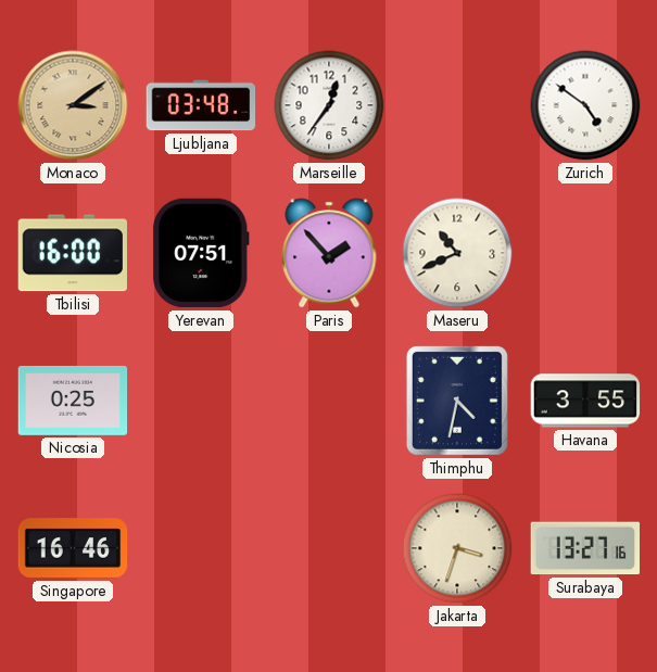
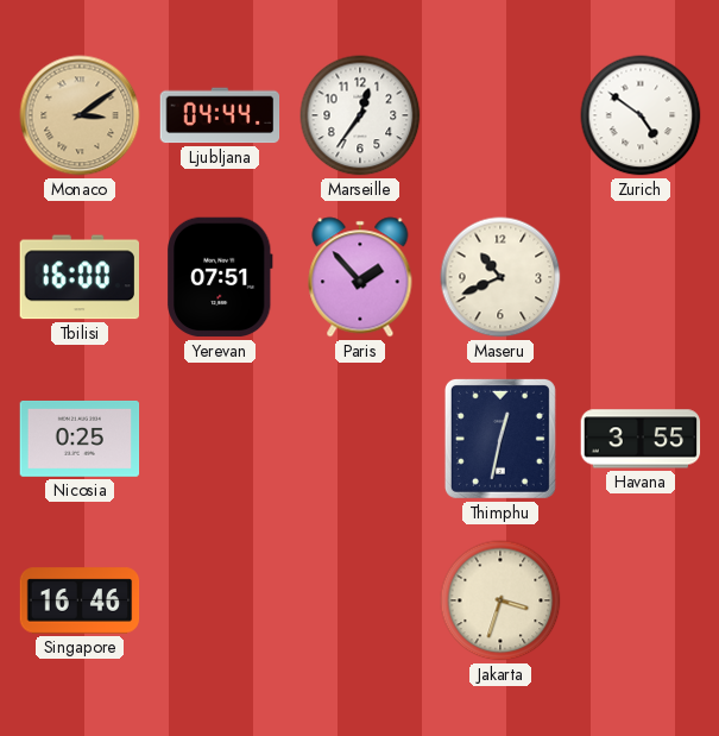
Ljubljana: 03:48 -> 04:44 (220, 115)
Thimphu: 4:32 -> 12:32 (500, 439)
Surabaya: 13:27 -> none (584, 548)
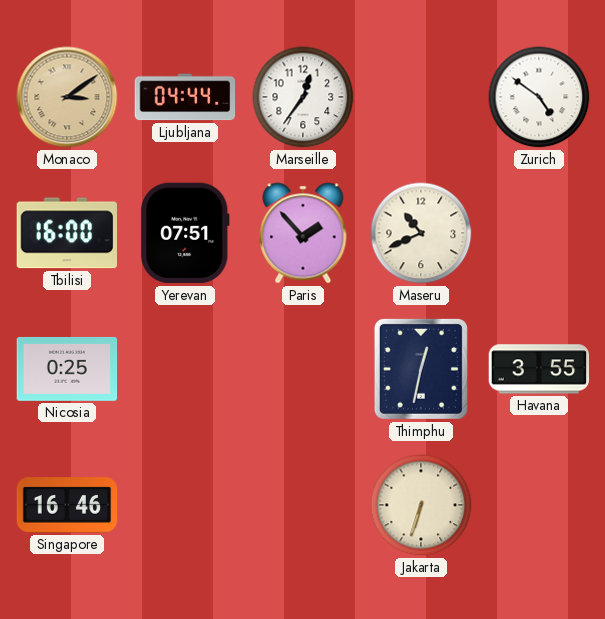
Jakarta: 3:33 -> 6:33 (421, 505)
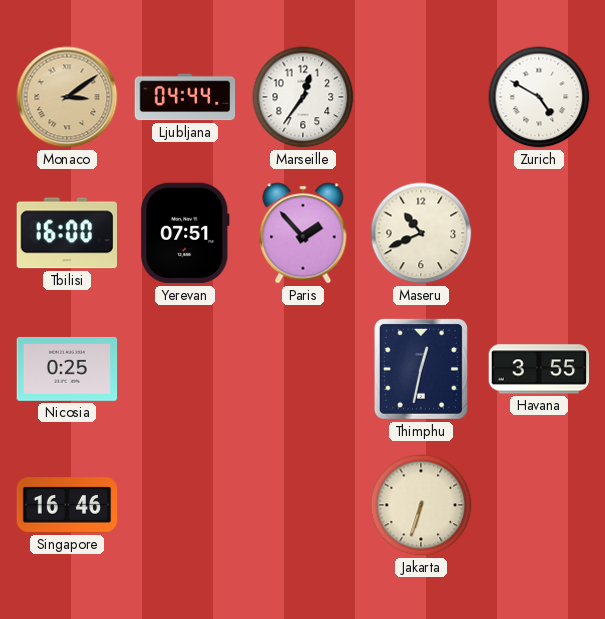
Zurich: 4:51 -> 4:50 (539, 97)
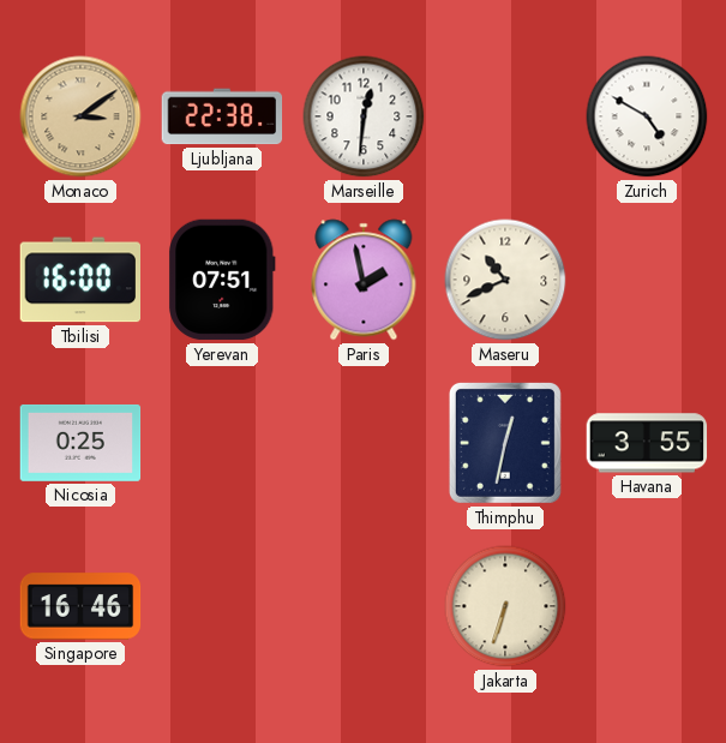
Ljubljana: 04:44 -> 22:38 (222, 116)
Marseille: 12:36 -> 12:31 (364, 116)
Paris: 1:53 -> 1:58 (364, 280)
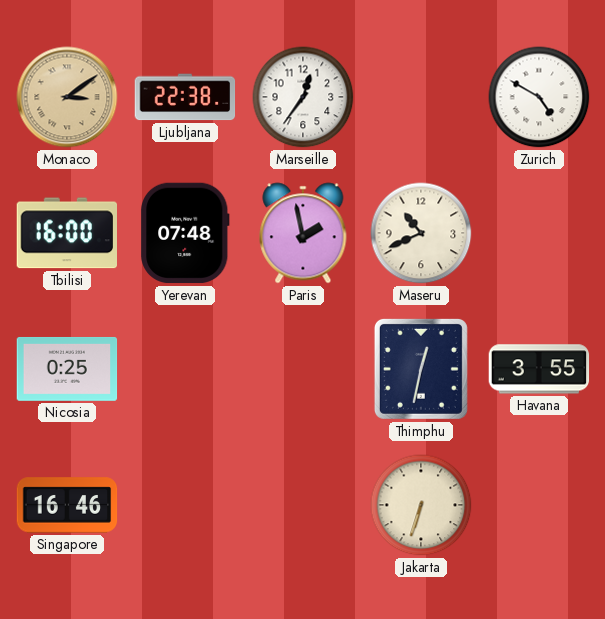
Marseille: 12:31 -> 12:36 (303, 97)
Yerevan: 07:51 -> 07:48 (186, 233)
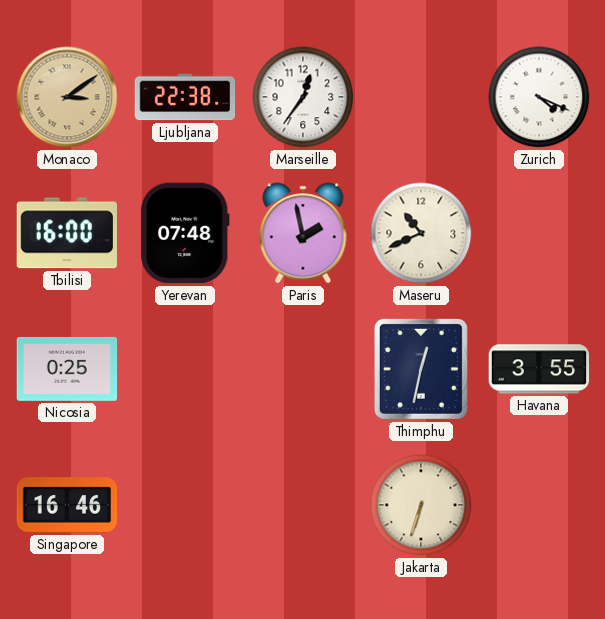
Zurich: 4:50 -> 4:19 (539, 97)
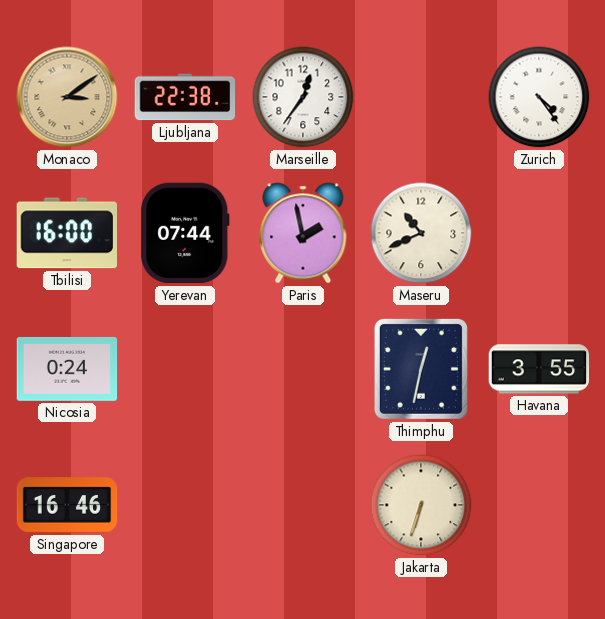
Zurich: 4:19 -> 4:24 (539, 97)
Yerevan: 07:48 -> 07:44 (186, 233)
Nicosia: 0:25 -> 0:24 (67, 369)
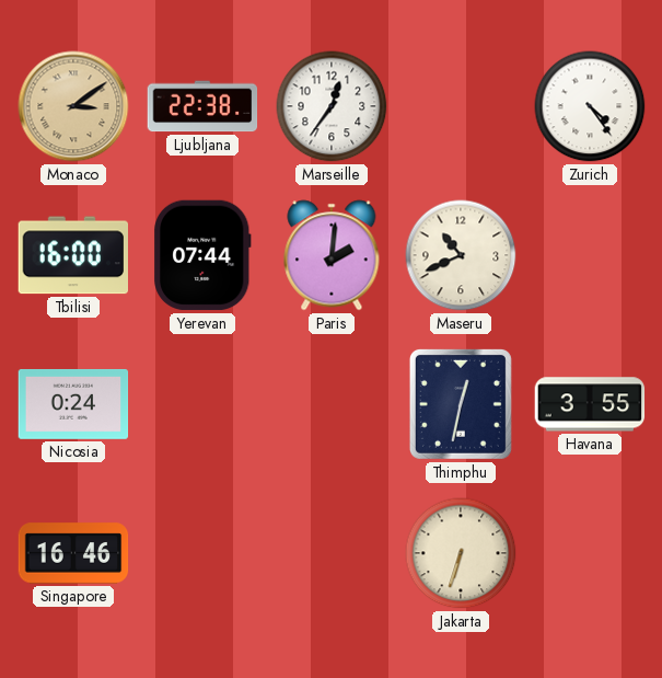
Paris: 1:58 -> 2:01 (332, 255)
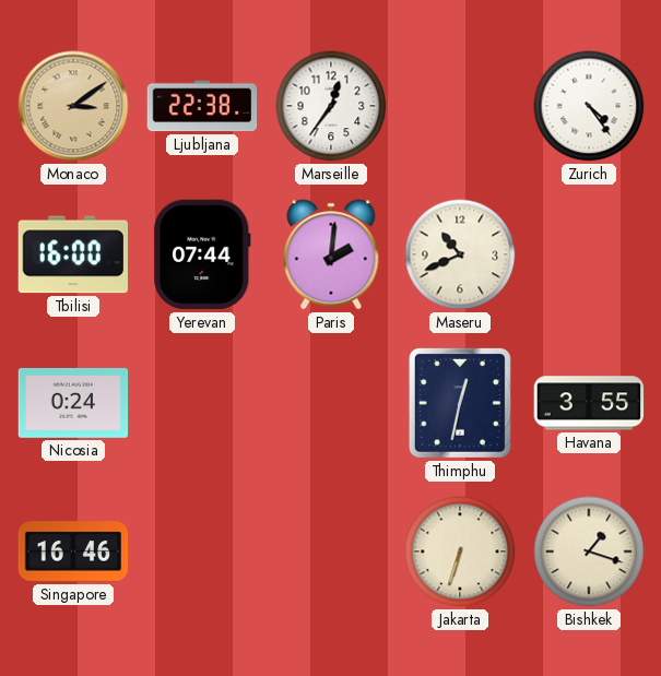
Bishkek: none -> 1:18 (589, 552)
